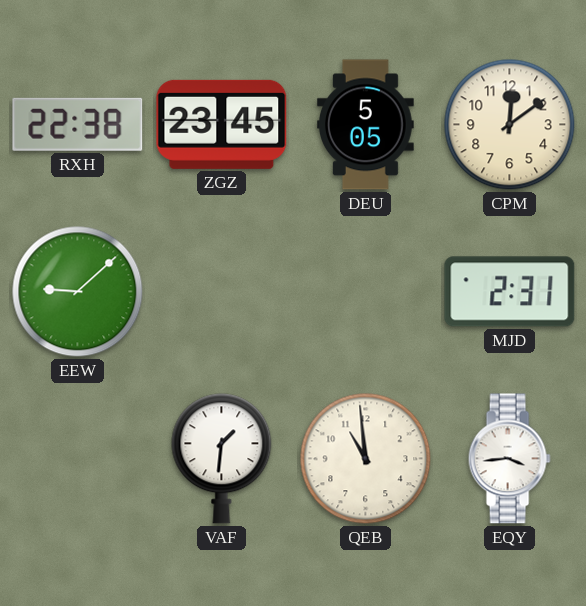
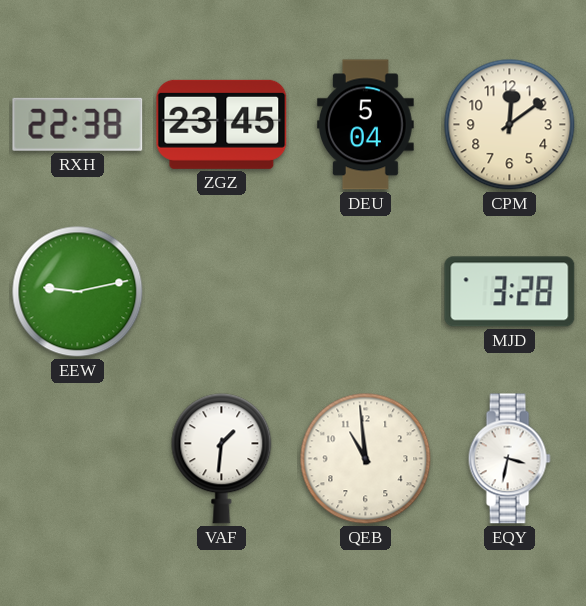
DEU: 5:05 -> 5:04 (365, 125)
EEW: 9:08 -> 9:13 (78, 292)
MJD: 2:31 -> 3:28 (510, 292)
EQY: 3:44 -> 3:32 (509, 459)
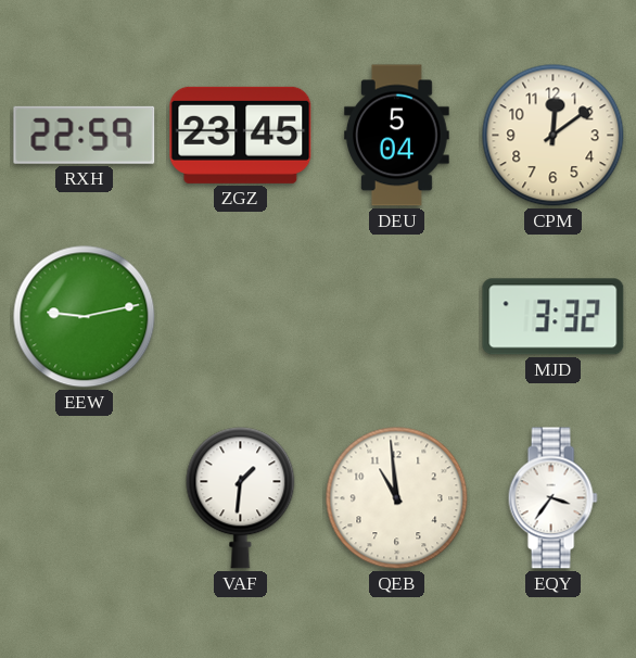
RXH: 22:38 -> 22:59 (85, 135)
MJD: 3:28 -> 3:32 (554, 317)
EQY: 3:32 -> 3:36 (552, 498)
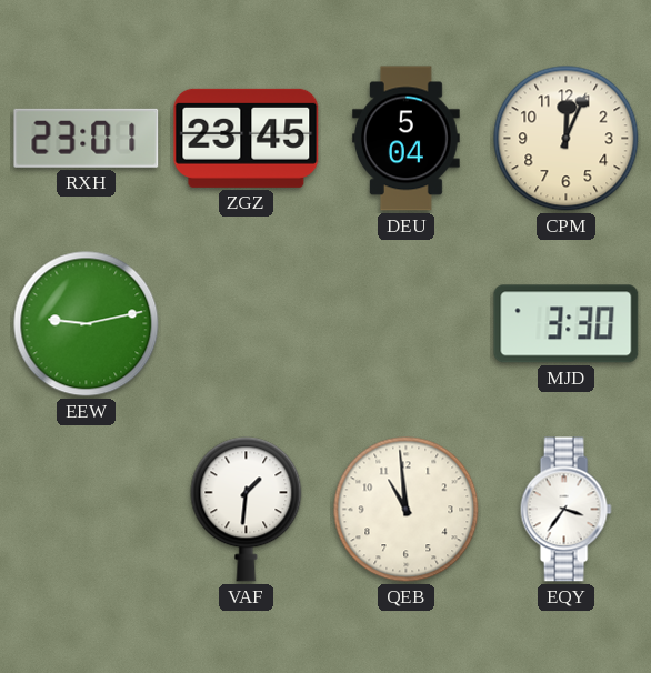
RXH: 22:59 -> 23:01 (87, 138)
CPM: 12:09 -> 12:04 (567, 139)
MJD: 3:32 -> 3:30 (567, 324)
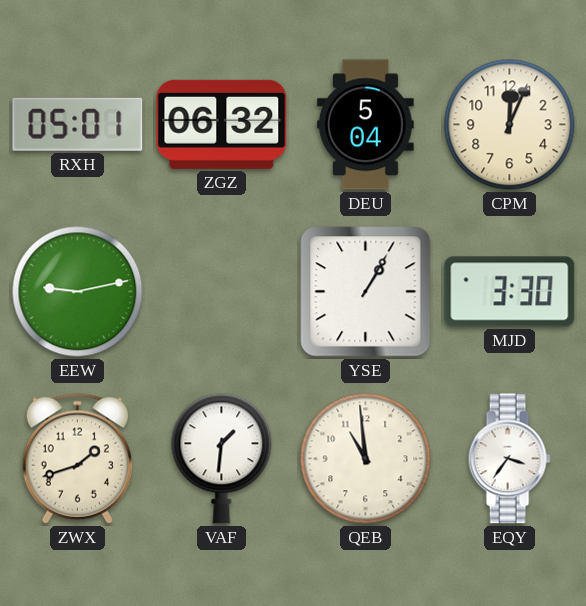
RXH: 23:01 -> 05:01 (78, 124)
ZGZ: 23:45 -> 06:32 (222, 124)
YSE: none -> 1:05 (366, 292)
ZWX: none -> 1:42 (77, 458)
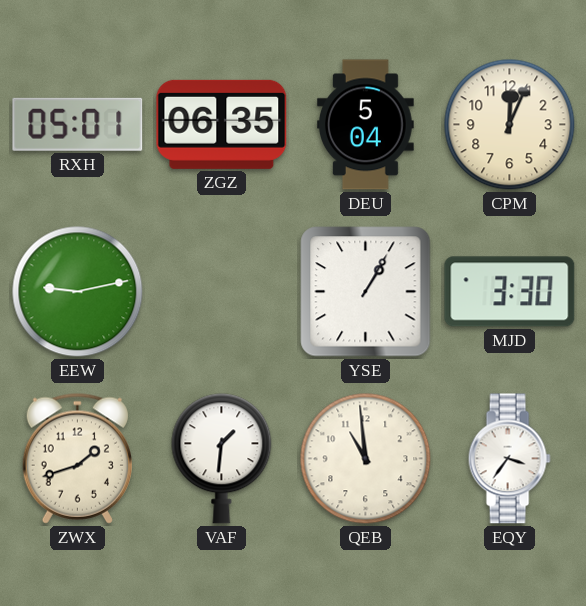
ZGZ: 06:32 -> 06:35 (222, 124)
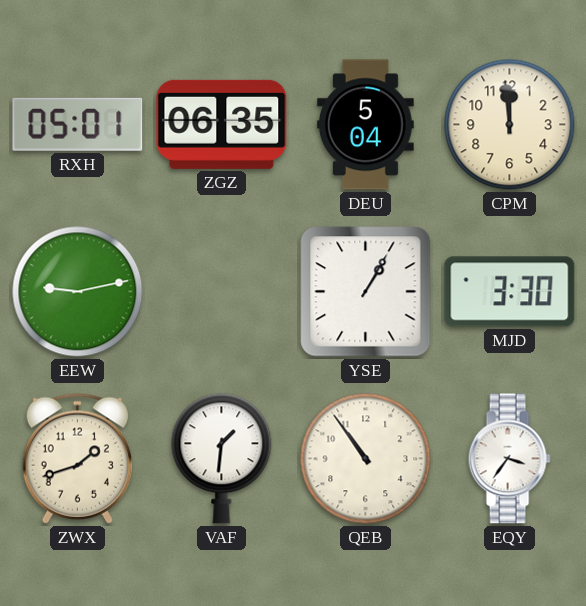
CPM: 12:04 -> 11:59 (510, 125)
QEB: 10:59 -> 10:54 (366, 459)
